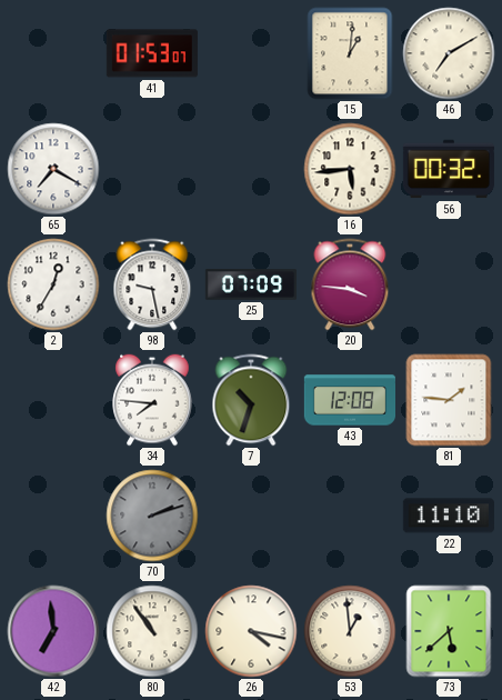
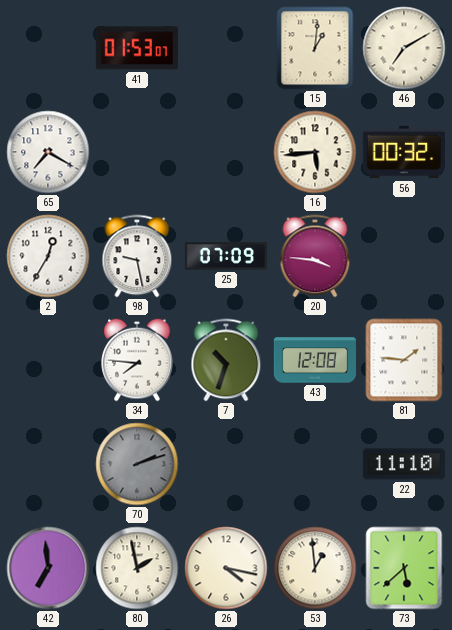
80: 10:54 -> 1:58 (137, 568)
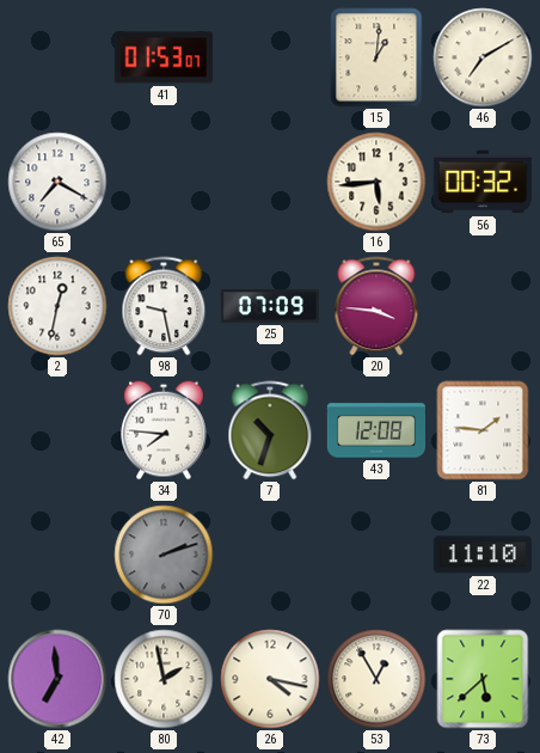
2: 12:35 -> 12:32 (57, 306)
53: 12:59 -> 12:55 (376, 679)
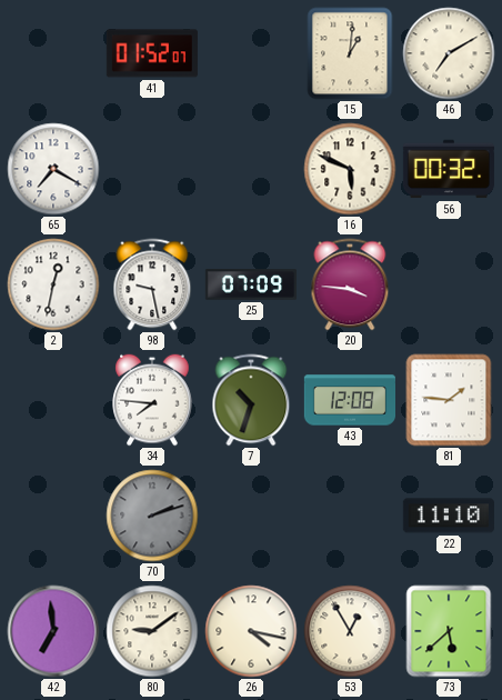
41: 01:53 -> 01:52 (152, 53)
16: 5:44 -> 5:49 (350, 169)
80: 1:58 -> 9:09 (152, 631)
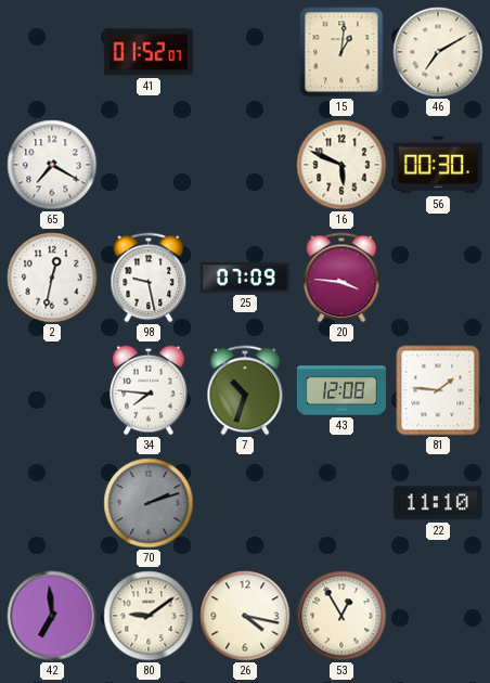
56: 00:32 -> 00:30 (437, 165)
73: 5:38 -> none (449, 631)
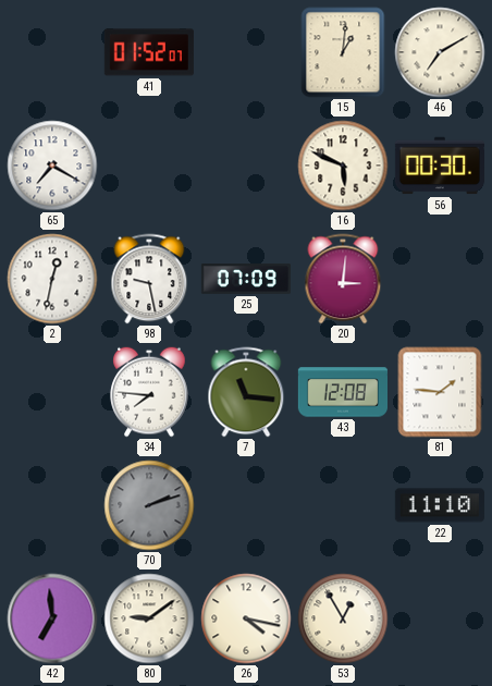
20: 3:46 -> 3:01 (343, 279)
7: 10:33 -> 11:16 (246, 392)
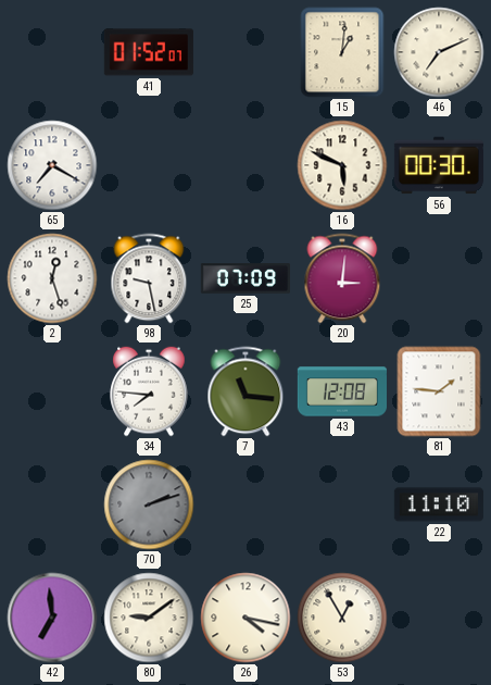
46: 7:10 -> 7:11 (439, 52)
2: 12:32 -> 12:27 (52, 278)
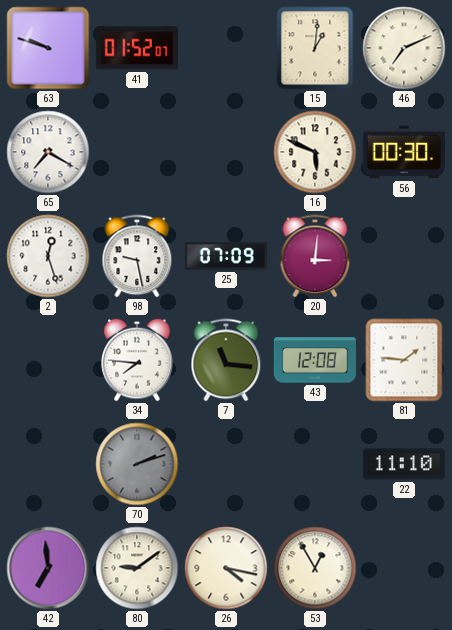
63: none -> 9:48 (48, 48)
